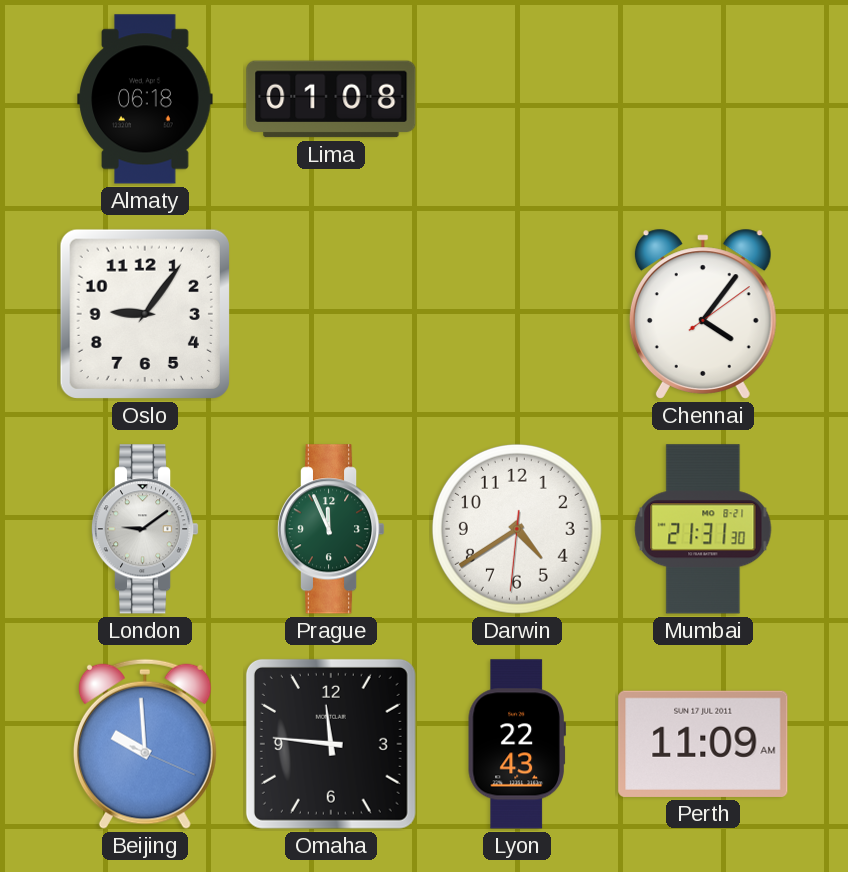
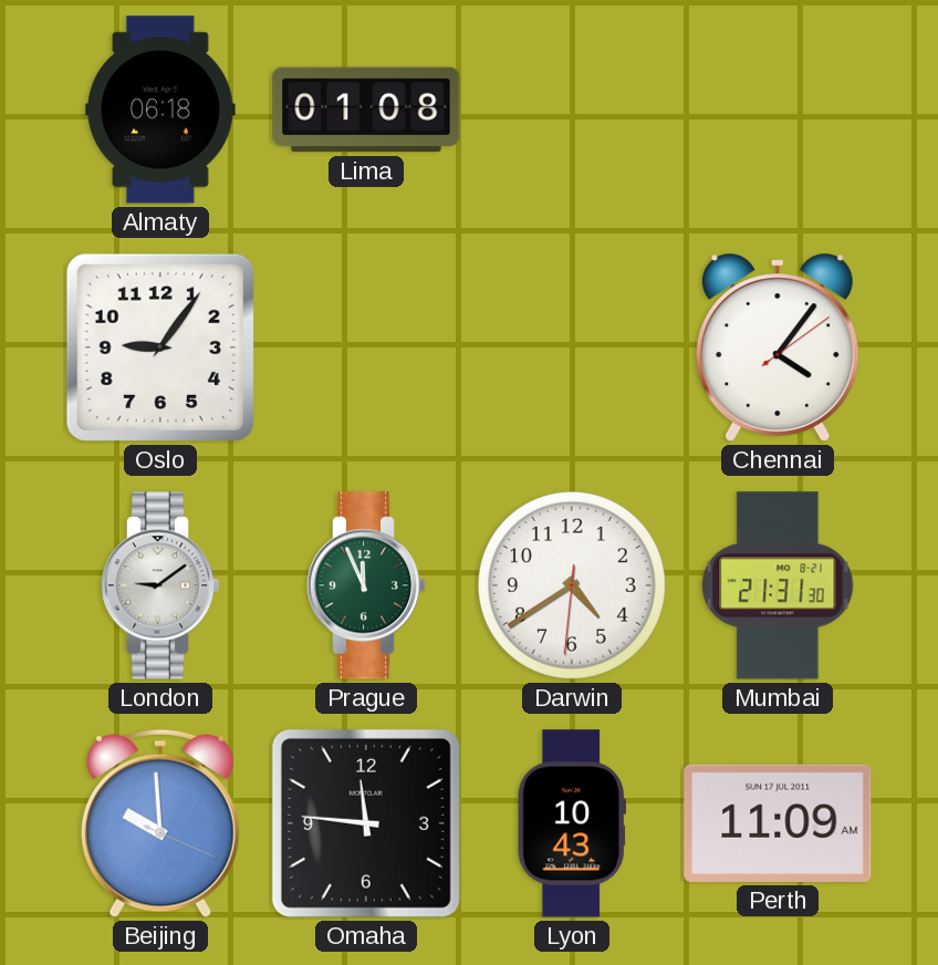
Lyon: 22:43 -> 10:43 (572, 823)
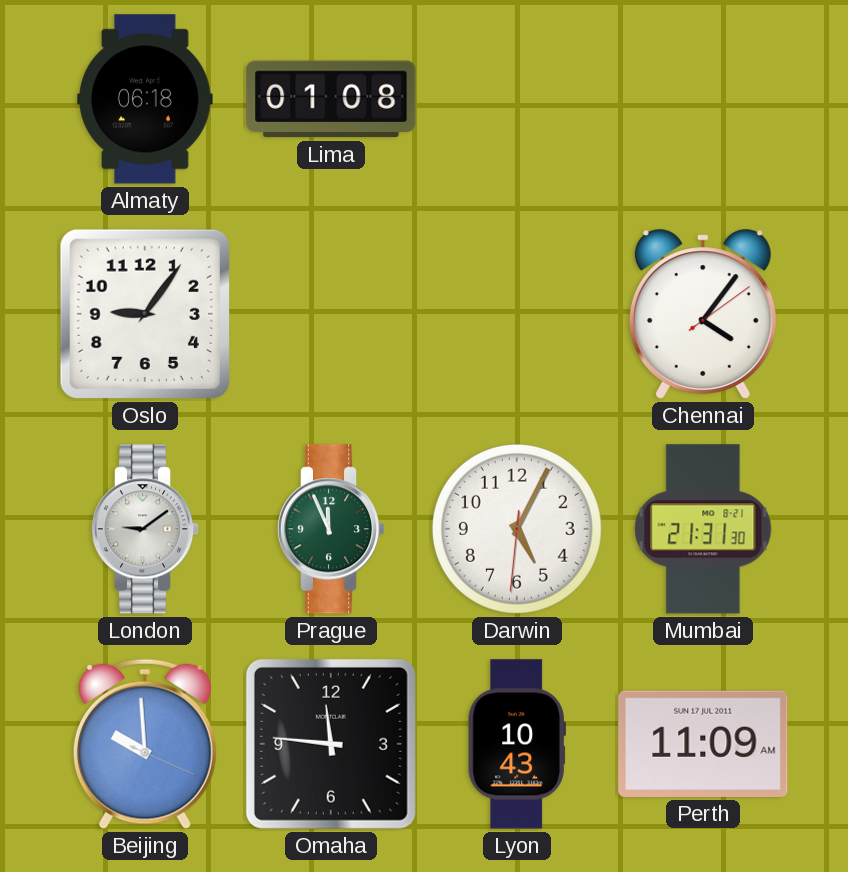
Darwin: 4:39 -> 5:04 (517, 529)
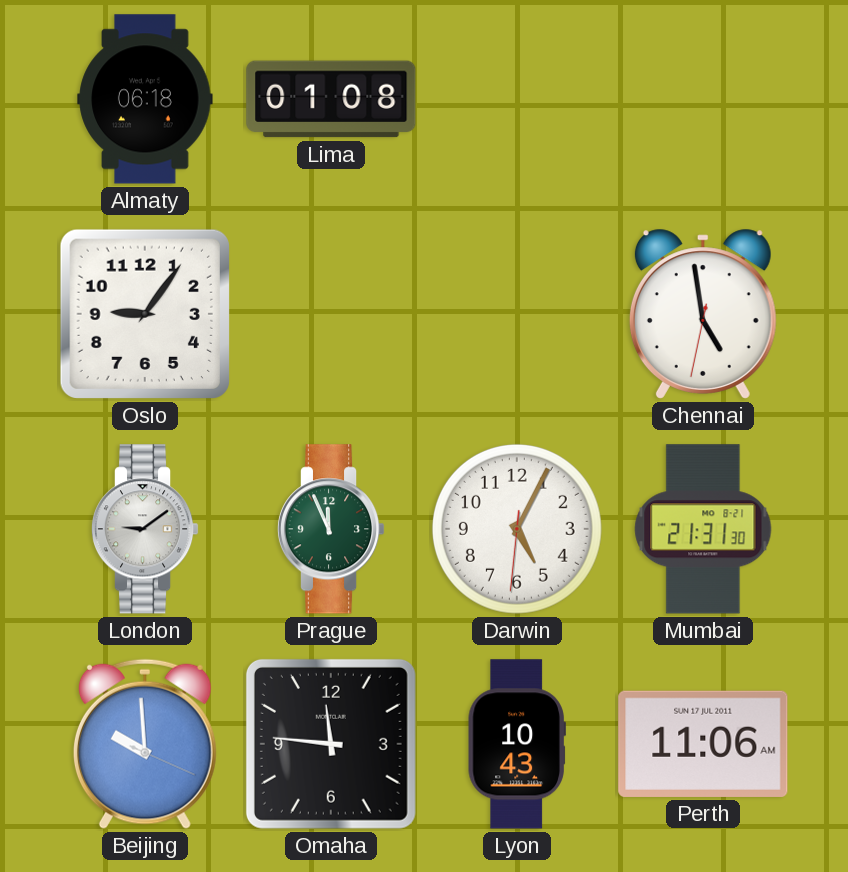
Chennai: 4:06 -> 4:58 (703, 314)
Perth: 11:09 -> 11:06 (703, 744)
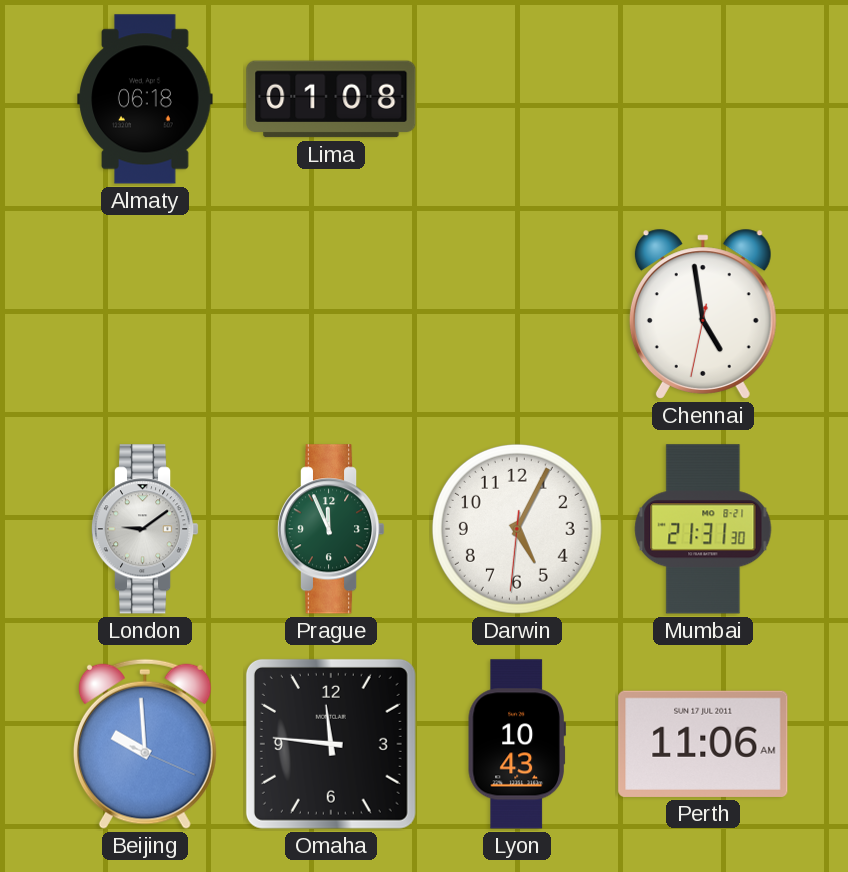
Oslo: 9:06 -> none (145, 314)
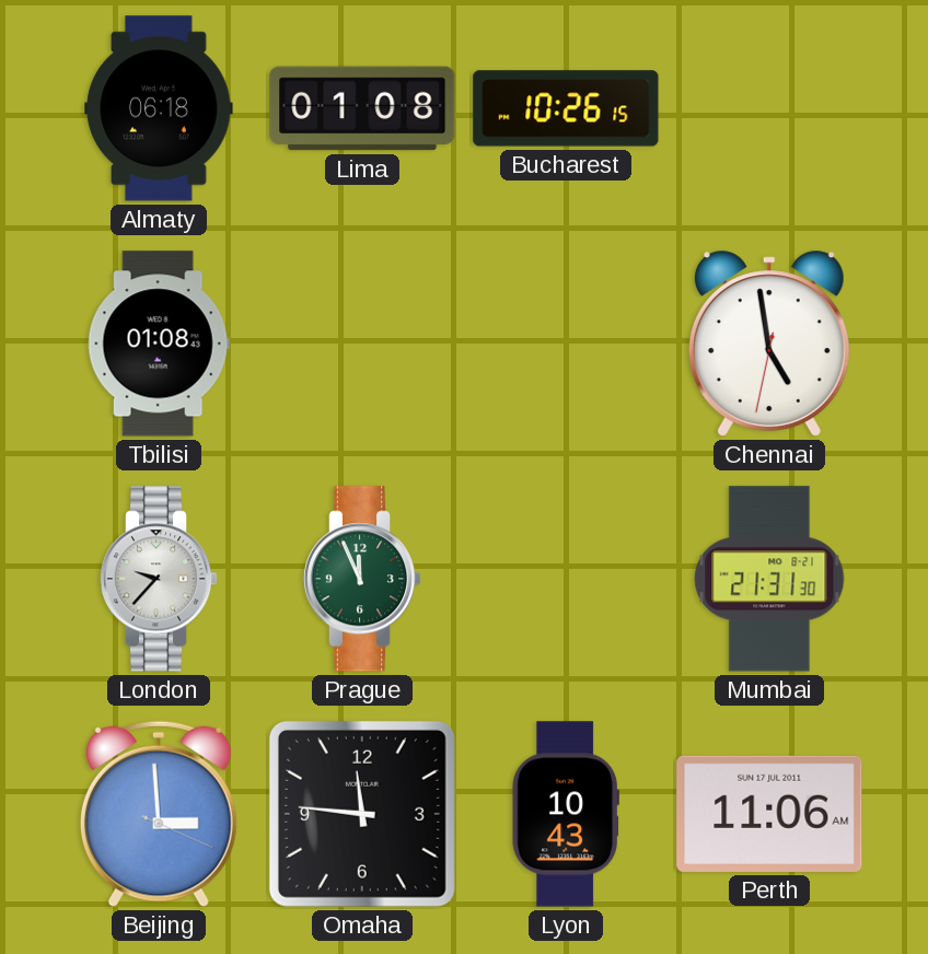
Bucharest: none -> 10:26 (566, 108)
Tbilisi: none -> 01:08 (159, 344)
London: 9:09 -> 9:37 (159, 579)
Darwin: 5:04 -> none (517, 529)
Beijing: 9:59 -> 2:59 (159, 814)
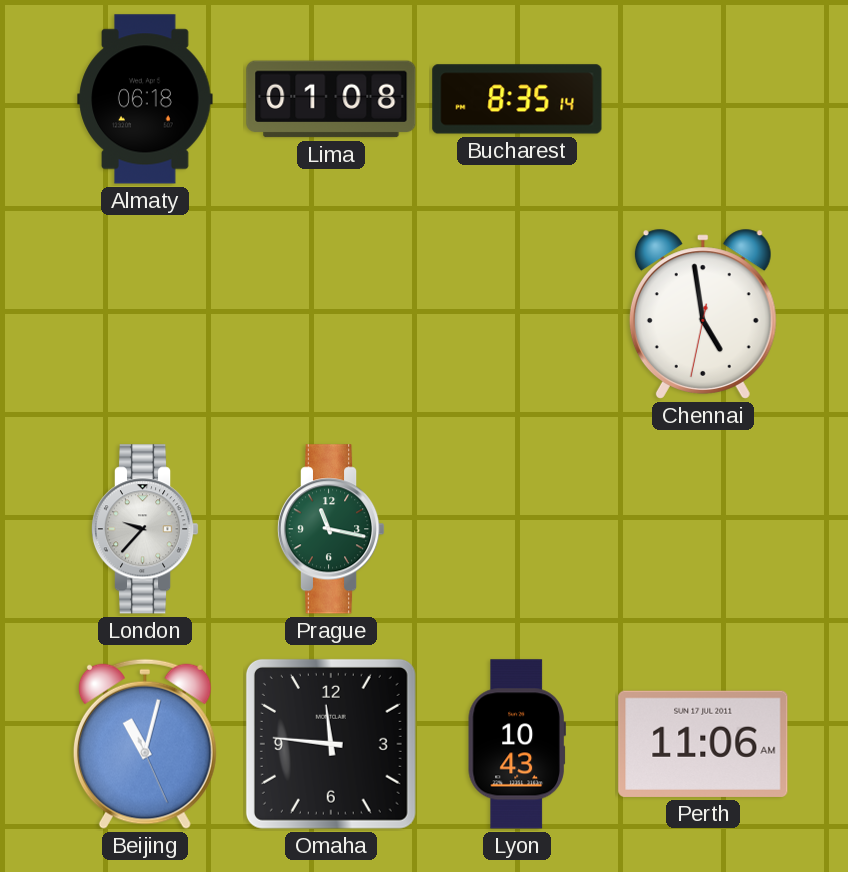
Bucharest: 10:26 -> 8:35 (517, 99)
Tbilisi: 01:08 -> none (159, 344)
Prague: 11:56 -> 11:17 (331, 529)
Mumbai: 21:31 -> none (769, 579)
Beijing: 2:59 -> 11:02 (145, 744)
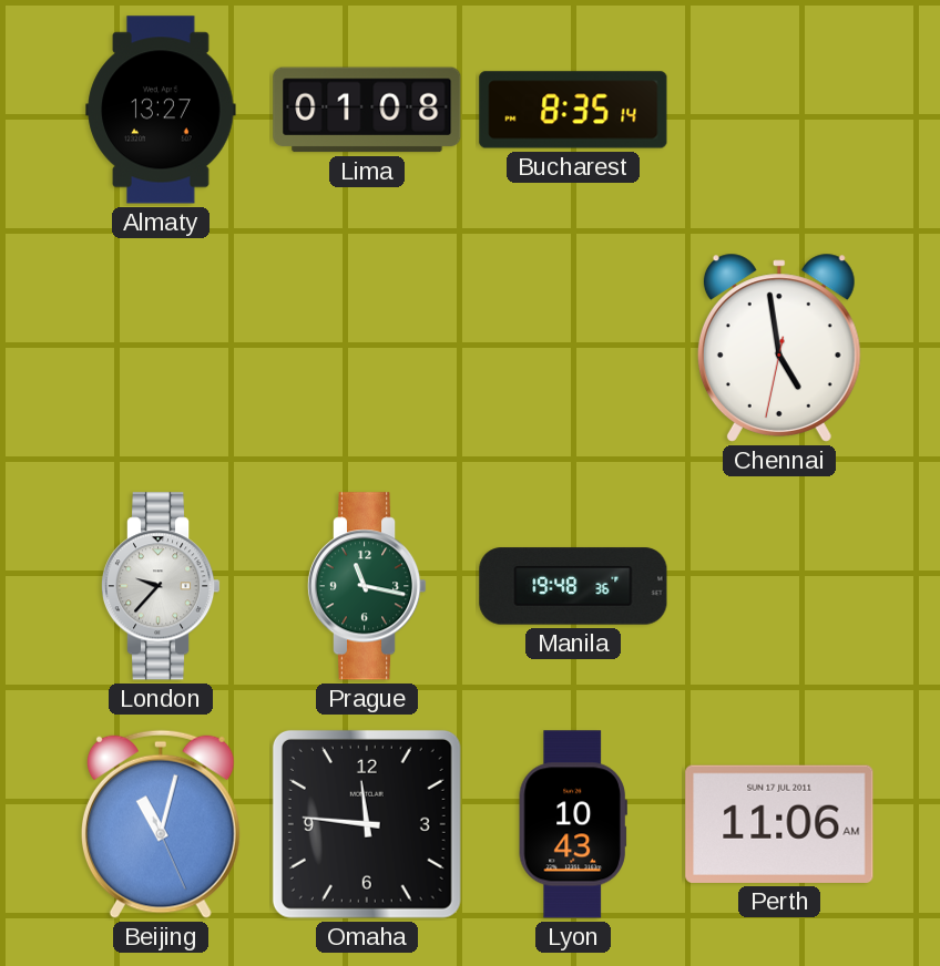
Almaty: 06:18 -> 13:27 (161, 110)
Manila: none -> 19:48 (573, 586)
